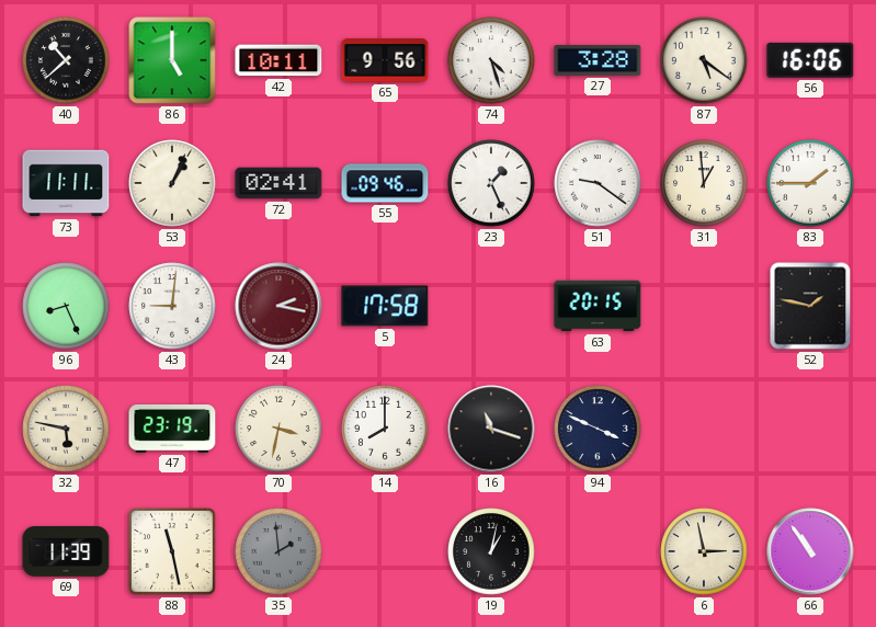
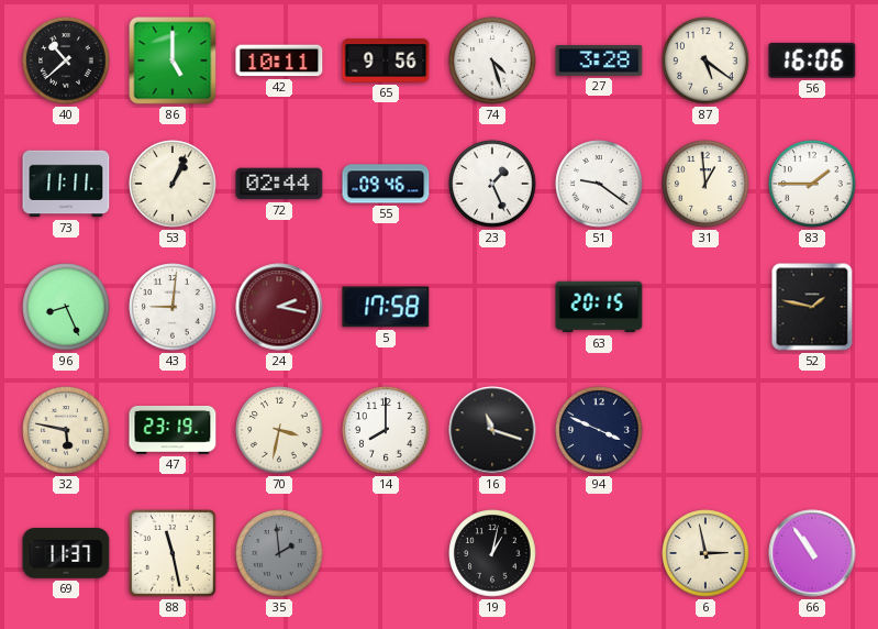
72: 02:41 -> 02:44 (279, 184)
69: 11:39 -> 11:37 (66, 554)
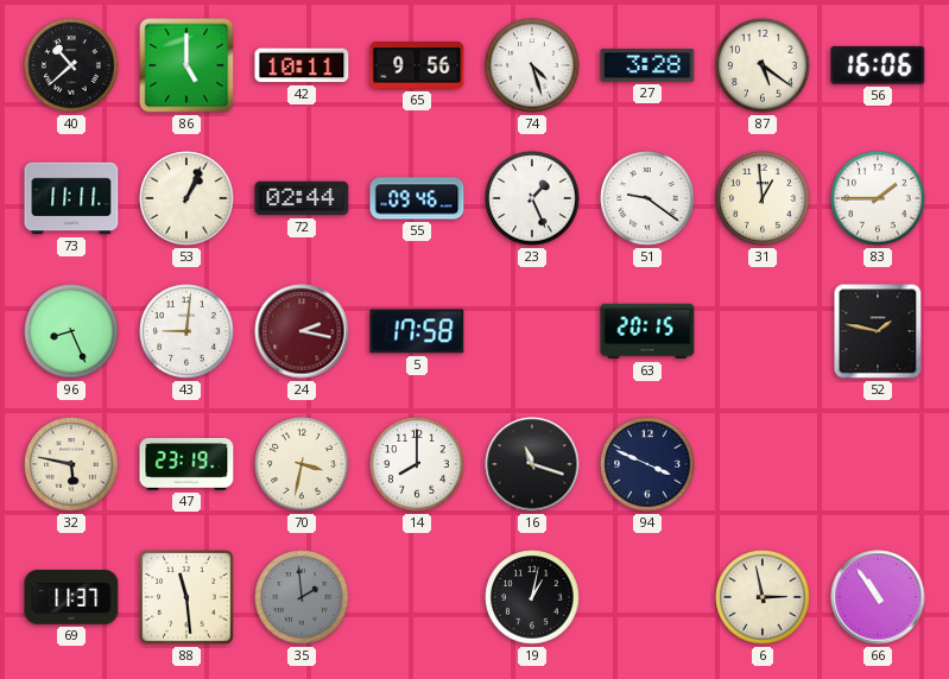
88: 11:28 -> 11:29 (186, 597)
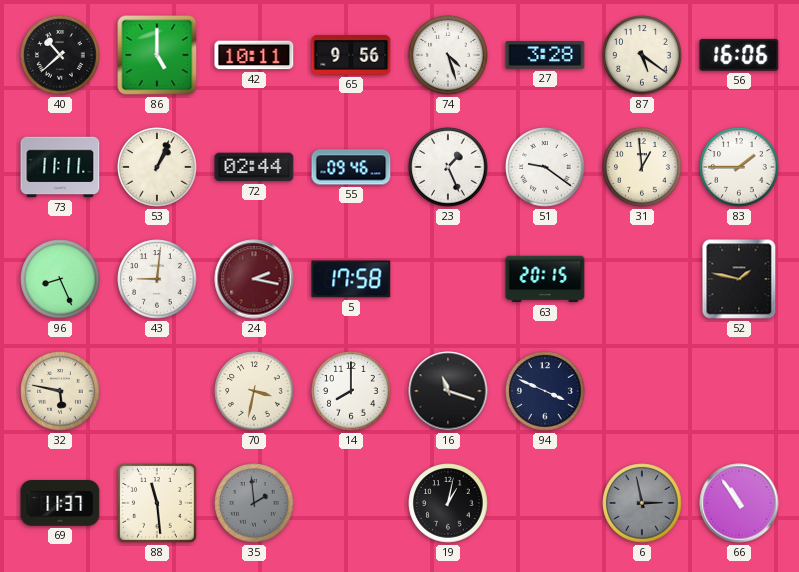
47: 23:19 -> none (186, 465)
6 dial: cream -> grey (642, 503)
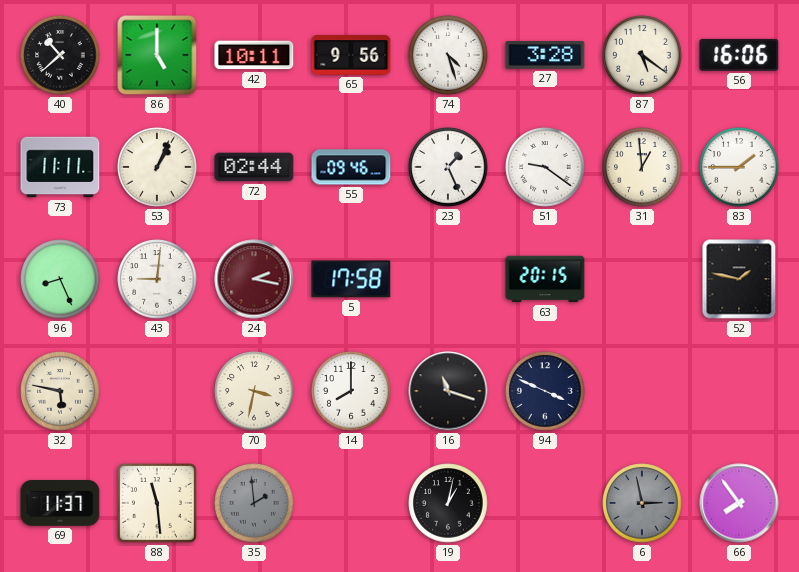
66: 10:54 -> 7:54 (739, 503)
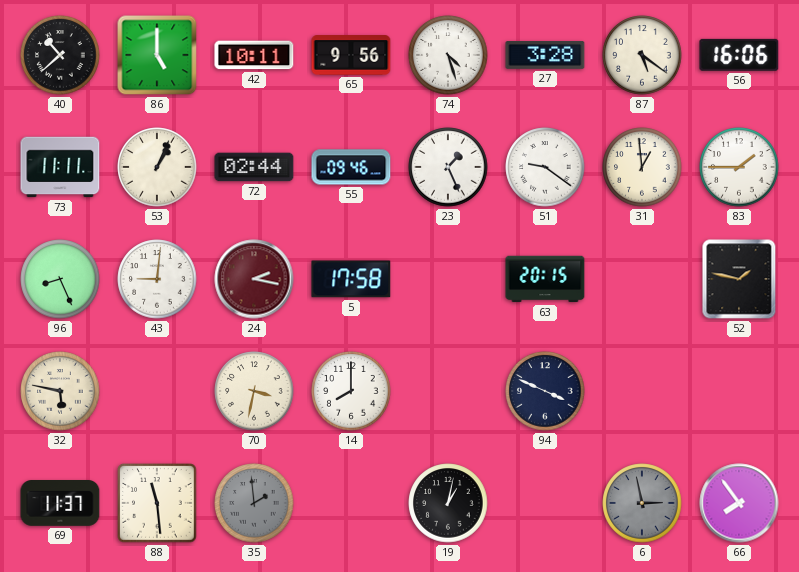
16: 11:18 -> none (448, 391)
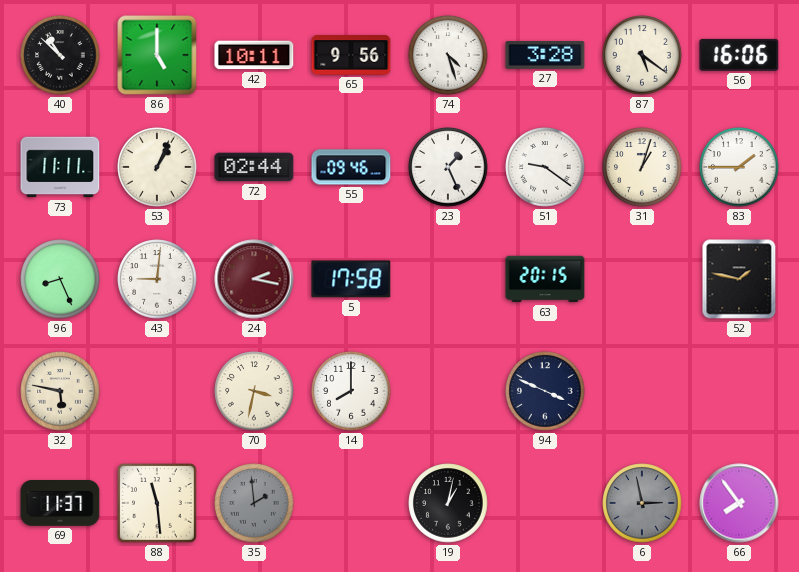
40: 10:38 -> 10:52 (60, 55)
31: 12:59 -> 1:03 (642, 167)
